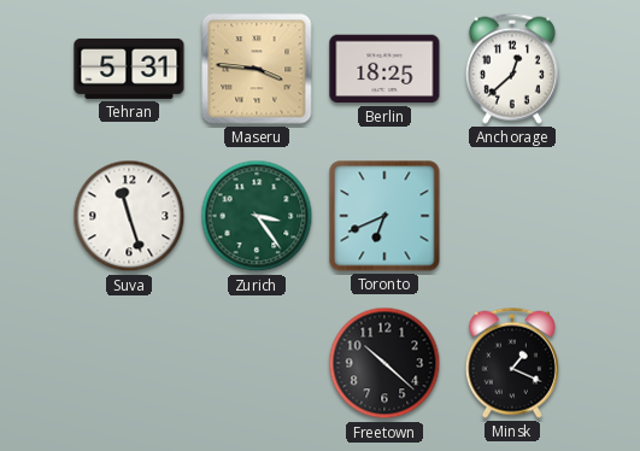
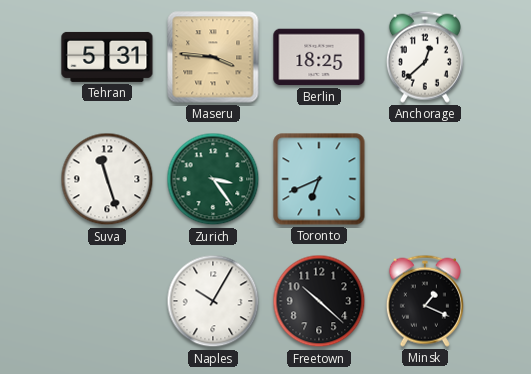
Naples: none -> 10:05 (213, 301)
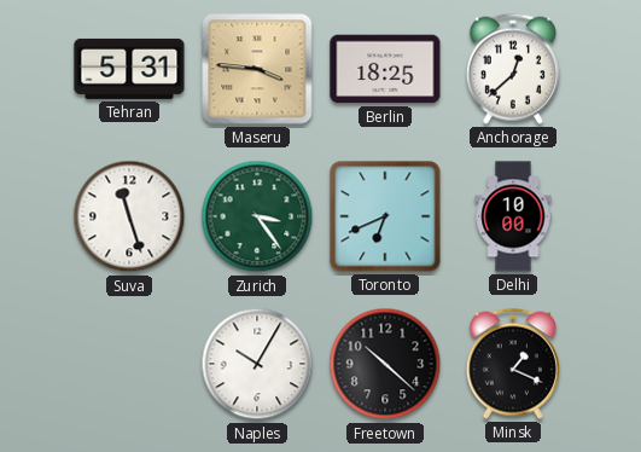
Delhi: none -> 10:00 (513, 216)
